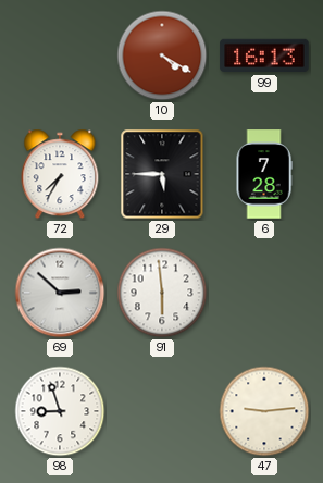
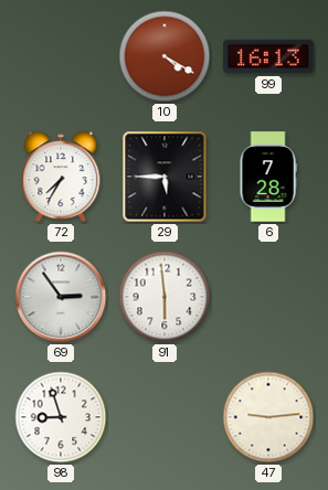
69: 2:52 -> 2:54 (61, 297)
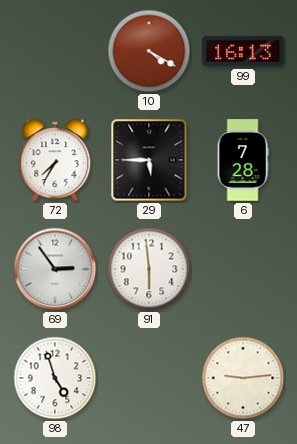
98: 8:57 -> 4:57 (55, 378)
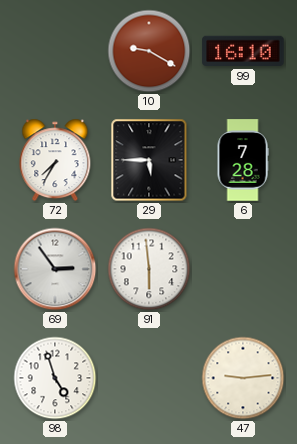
10: 4:20 -> 9:20 (149, 51)
99: 16:13 -> 16:10 (243, 51)
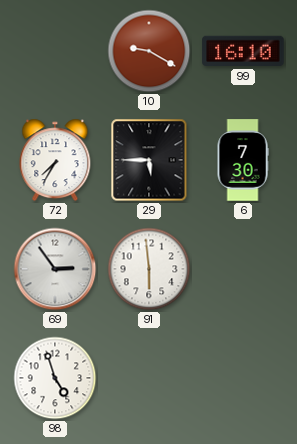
6: 7:28 -> 7:30 (243, 160)
47: 9:14 -> none (243, 378)
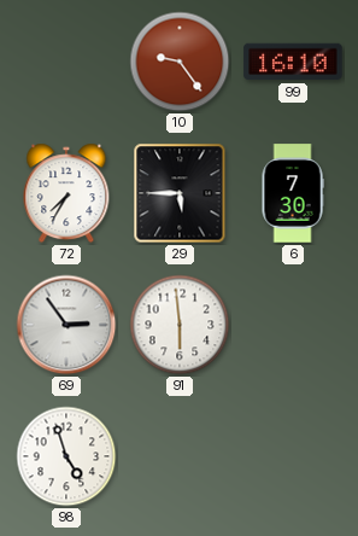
10: 9:20 -> 9:24 (180, 62)
